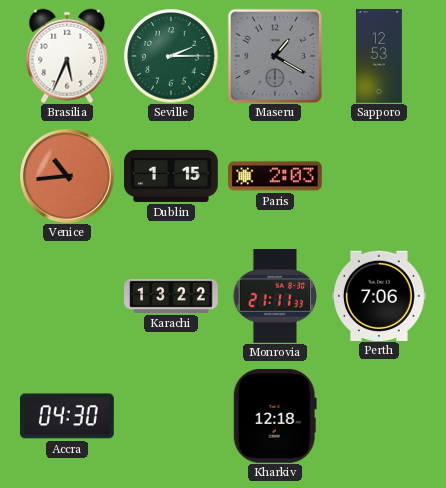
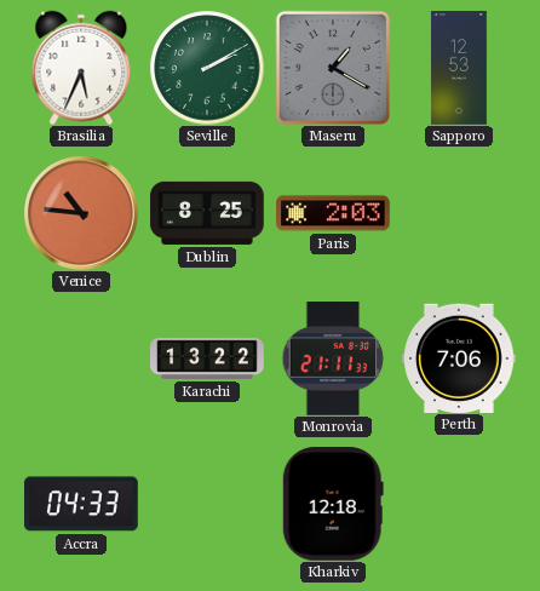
Seville: 2:15 -> 2:10 (207, 68)
Venice: 10:44 -> 10:46 (81, 213)
Dublin: 1:15 -> 8:25 (207, 213)
Accra: 04:30 -> 04:33 (82, 504)
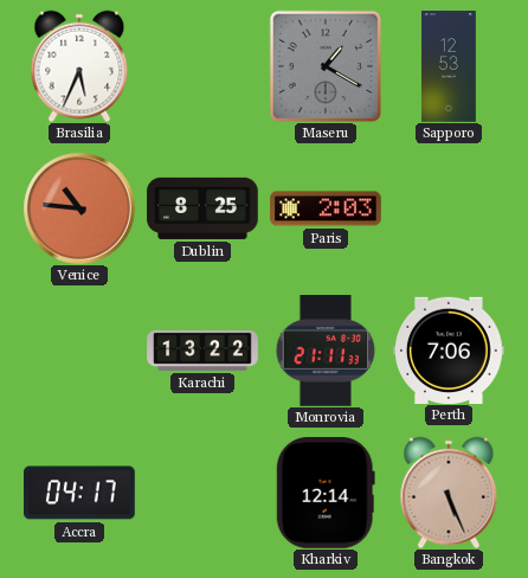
Seville: 2:10 -> none (207, 68)
Accra: 04:33 -> 04:17 (81, 493)
Kharkiv: 12:18 -> 12:14 (326, 493)
Bangkok: none -> 5:26 (449, 493)
